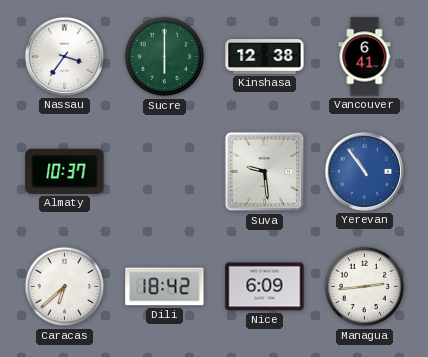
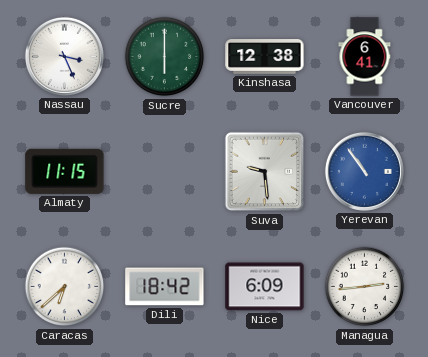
Nassau: 3:36 -> 3:26 (64, 56)
Almaty: 10:37 -> 11:15 (65, 171)
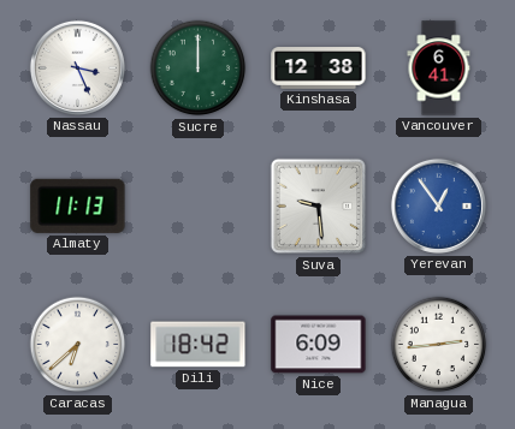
Sucre: 6:00 -> 12:00 (199, 68)
Almaty: 11:15 -> 11:13 (78, 205)
Yerevan: 10:54 -> 12:54 (438, 205)
